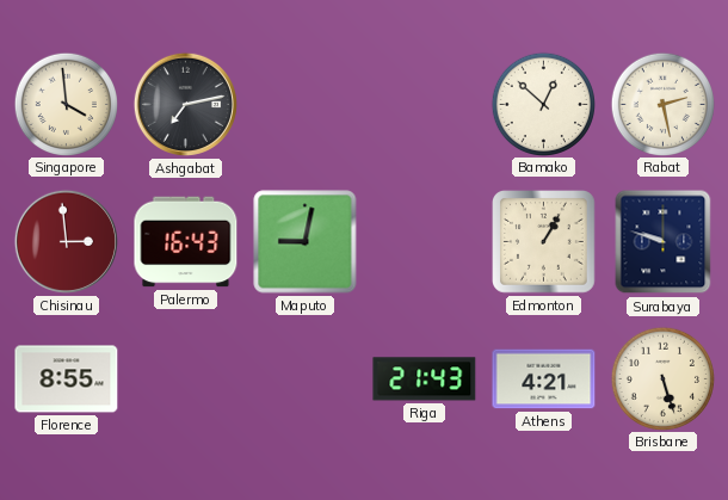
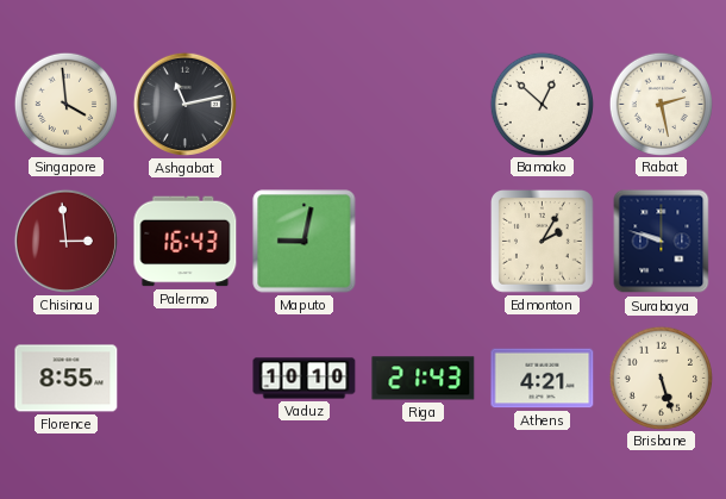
Ashgabat: 7:13 -> 11:13 (184, 104)
Edmonton: 1:05 -> 2:05 (543, 242)
Vaduz: none -> 10:10 (305, 379)
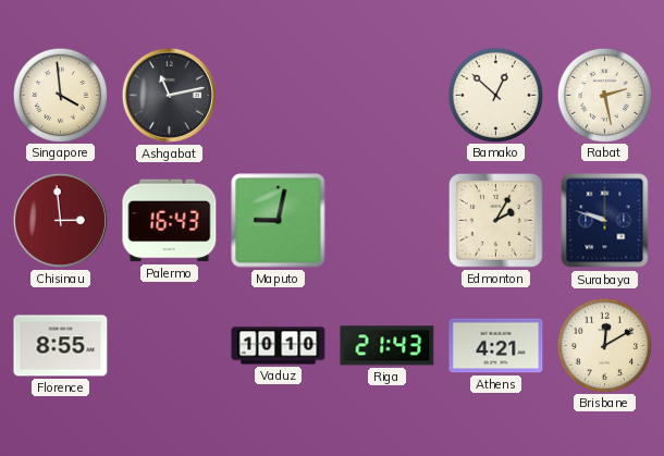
Brisbane: 5:27 -> 12:10 (604, 345)
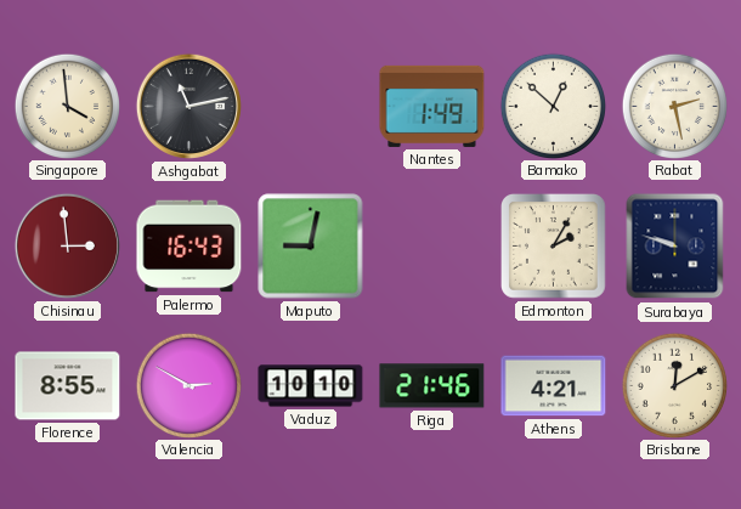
Nantes: none -> 1:49 (432, 106)
Valencia: none -> 2:50 (188, 385)
Riga: 21:43 -> 21:46 (432, 386)
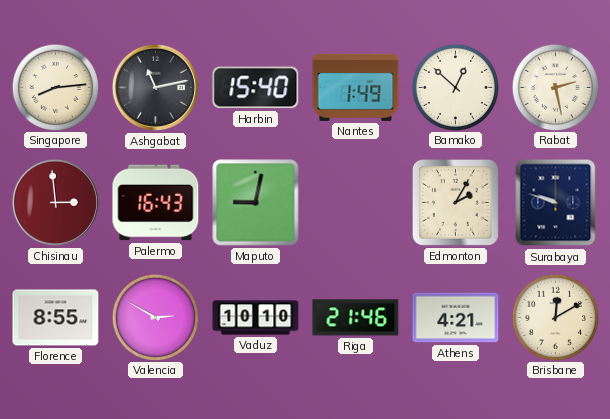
Singapore: 3:59 -> 8:14 (55, 87)
Harbin: none -> 15:40 (256, 88)
